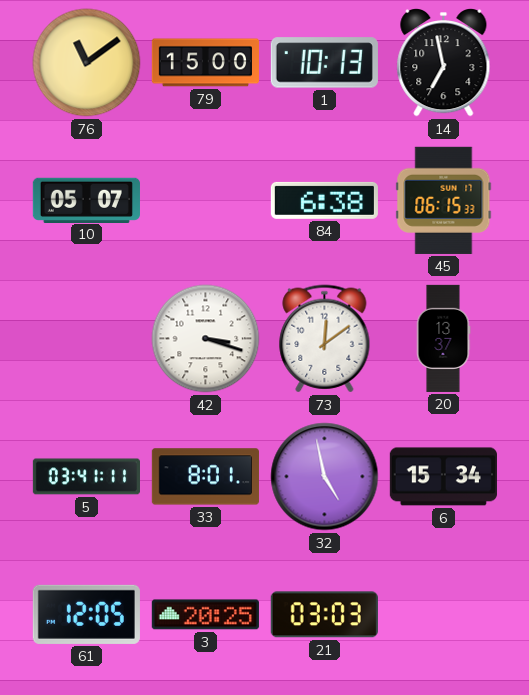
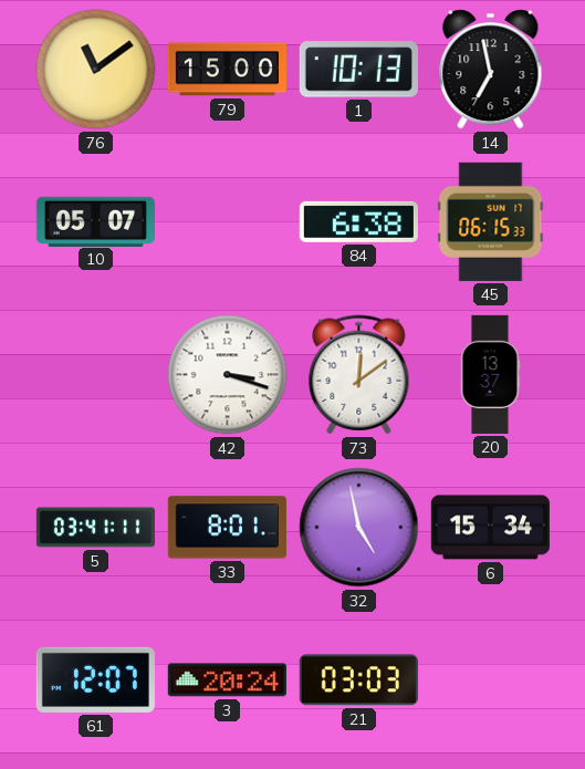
61: 12:05 -> 12:07 (95, 679)
3: 20:25 -> 20:24 (227, 680)
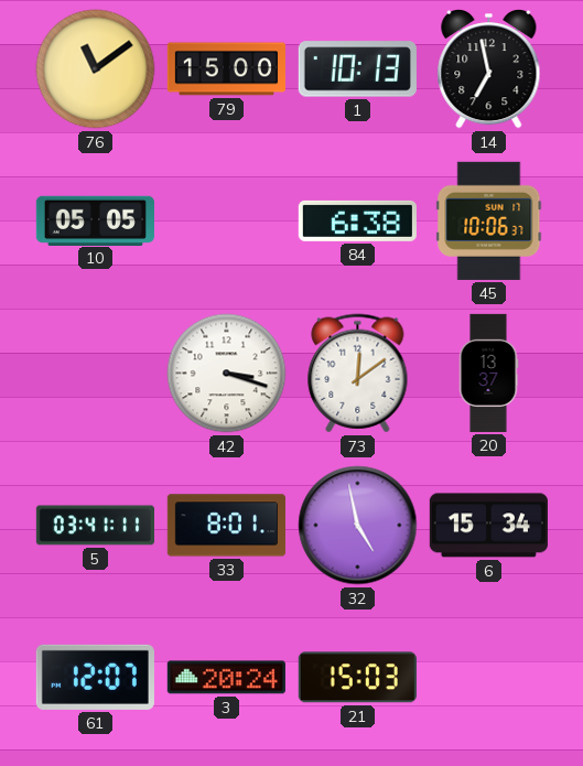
10: 05:07 -> 05:05 (95, 220)
45: 06:15 -> 10:06 (489, 220)
21: 03:03 -> 15:03 (357, 678)
